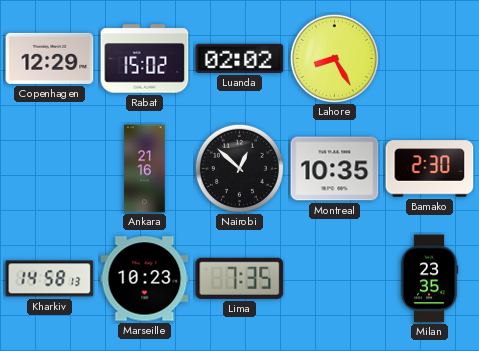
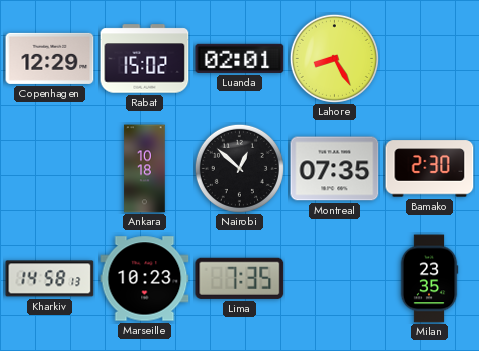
Luanda: 02:02 -> 02:01 (240, 58)
Ankara: 21:16 -> 10:18 (145, 169)
Montreal: 10:35 -> 07:35 (335, 169)
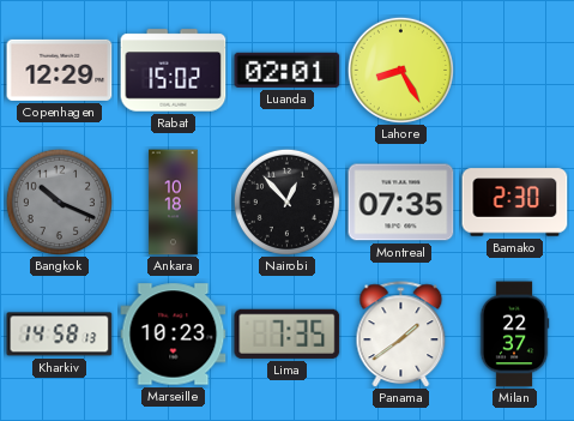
Bangkok: none -> 10:19 (59, 202)
Nairobi: 12:52 -> 12:53 (286, 202)
Panama: none -> 1:39 (401, 335)
Milan: 23:35 -> 22:37 (514, 335)
